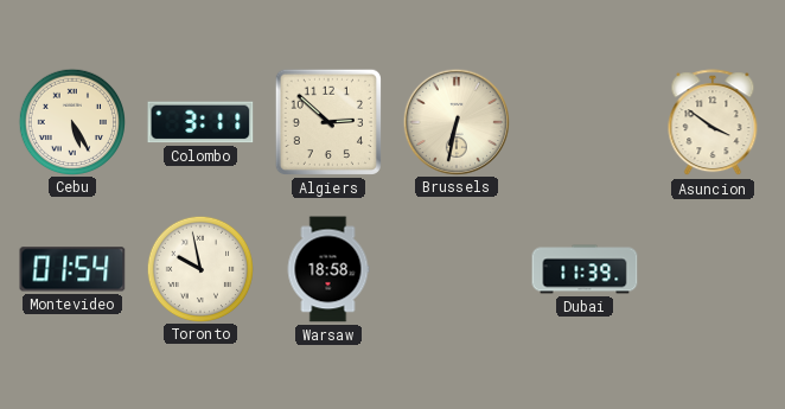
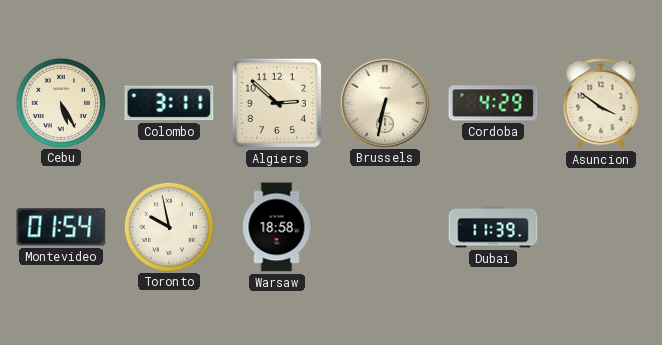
Cordoba: none -> 4:29 (493, 103)
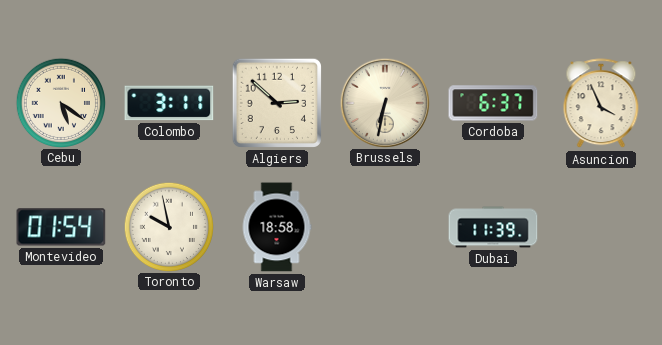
Cebu: 5:25 -> 5:21 (60, 102)
Cordoba: 4:29 -> 6:37 (493, 103)
Asuncion: 3:51 -> 3:56 (601, 104)
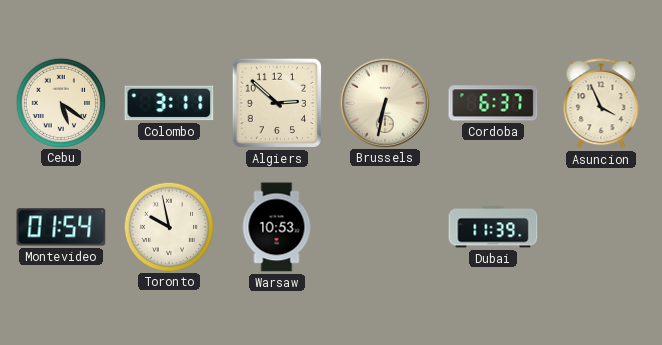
Warsaw: 18:58 -> 10:53 (277, 227)
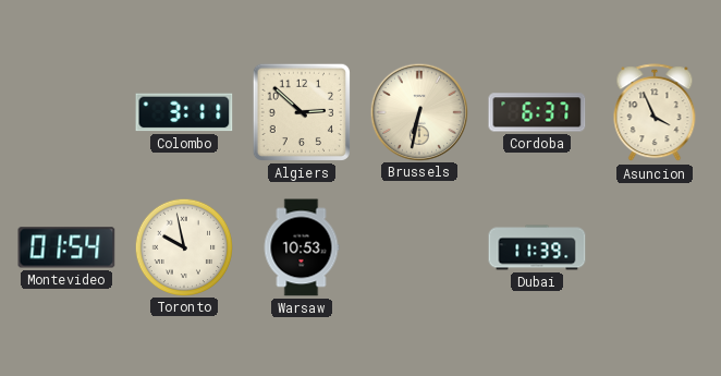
Cebu: 5:21 -> none (60, 102)
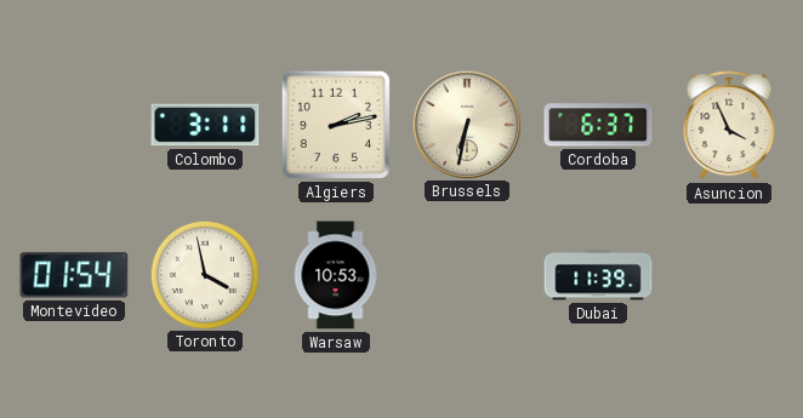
Algiers: 2:52 -> 2:13 (336, 125)
Toronto: 9:58 -> 3:58 (204, 274)
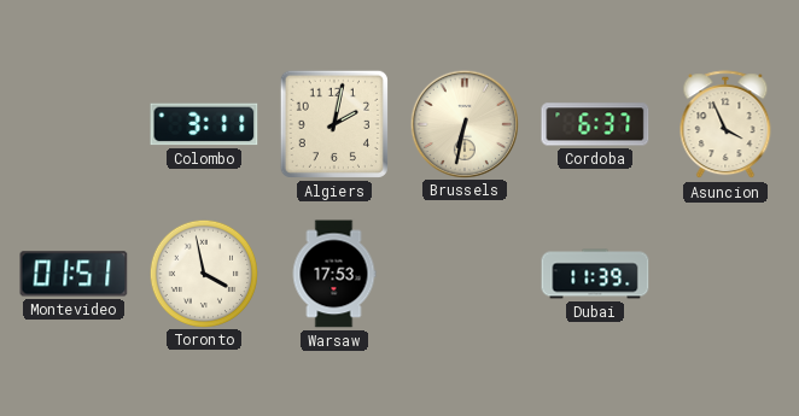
Algiers: 2:13 -> 2:02 (334, 124)
Montevideo: 01:54 -> 01:51 (74, 274)
Warsaw: 10:53 -> 17:53 (334, 274)
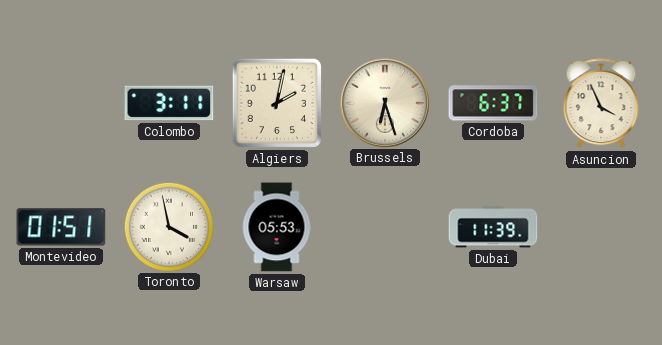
Brussels: 6:32 -> 6:27 (384, 102)
Warsaw: 17:53 -> 05:53 (277, 227)
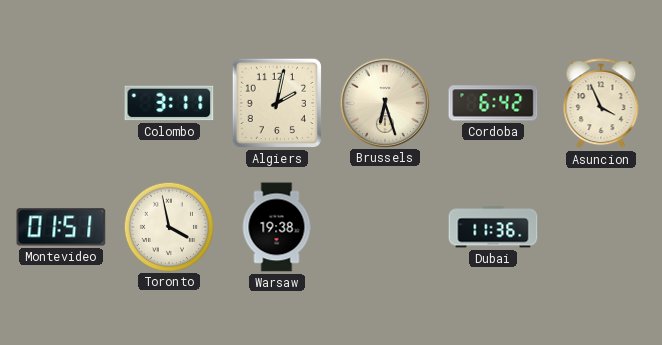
Cordoba: 6:37 -> 6:42 (493, 103)
Warsaw: 05:53 -> 19:38 (277, 227)
Dubai: 11:39 -> 11:36 (493, 227)
